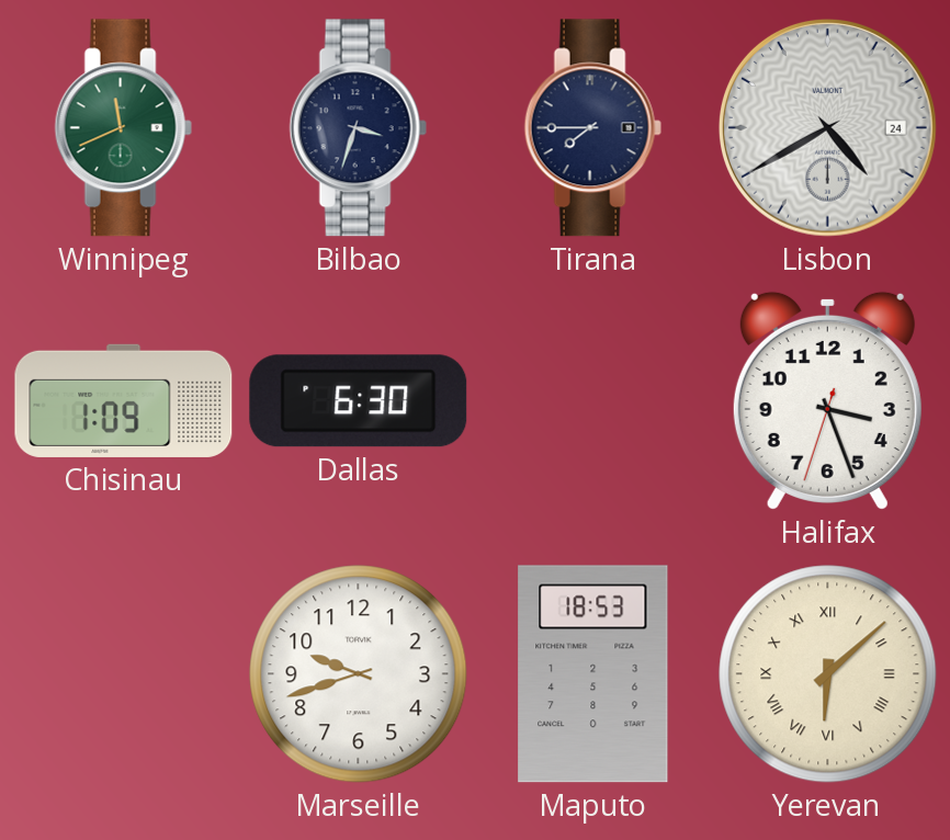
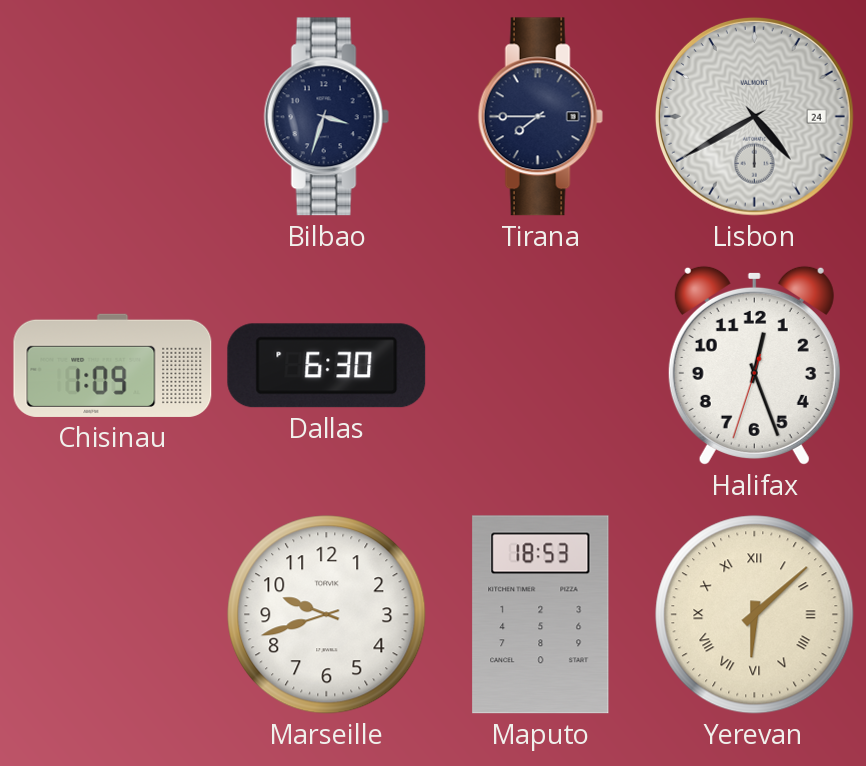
Winnipeg: 11:41 -> none (123, 128)
Halifax: 3:26 -> 12:26 (754, 365)
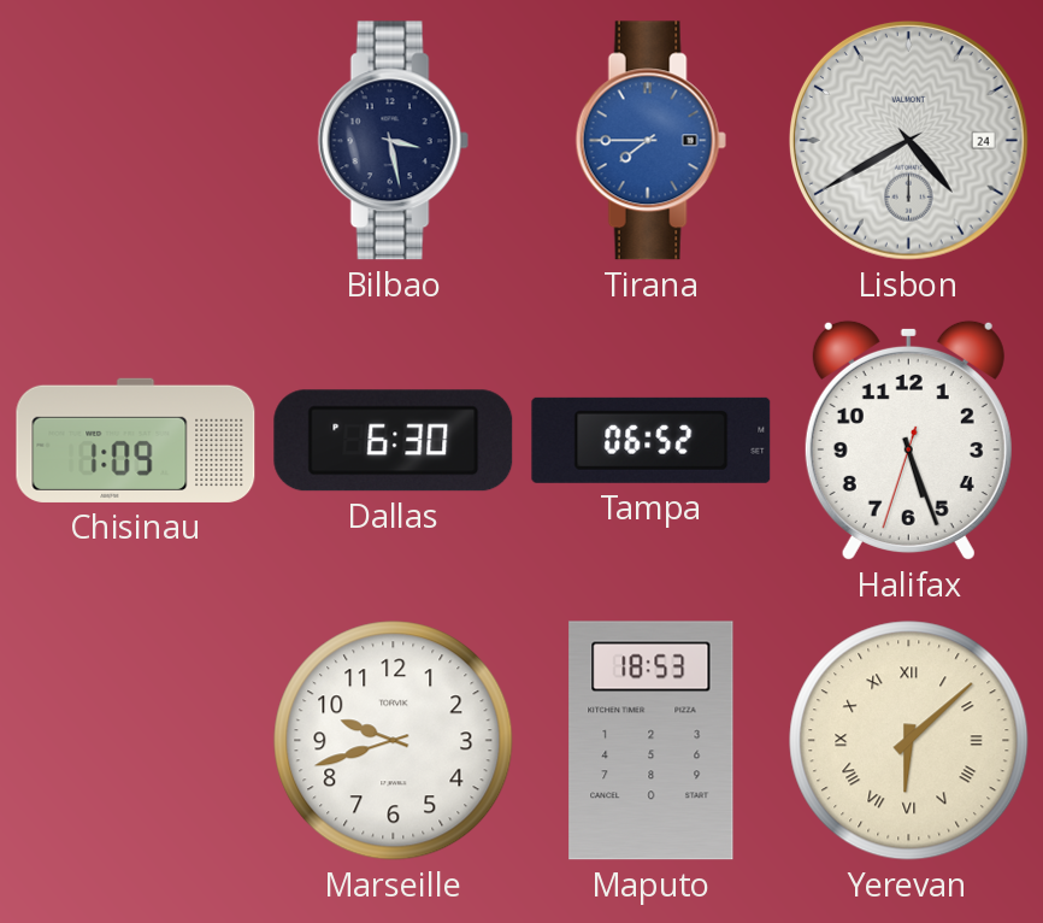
Bilbao: 3:33 -> 3:28 (393, 141)
Tirana dial: navy -> blue (650, 141)
Tampa: none -> 06:52 (652, 440)
Halifax: 12:26 -> 5:26 (908, 440)
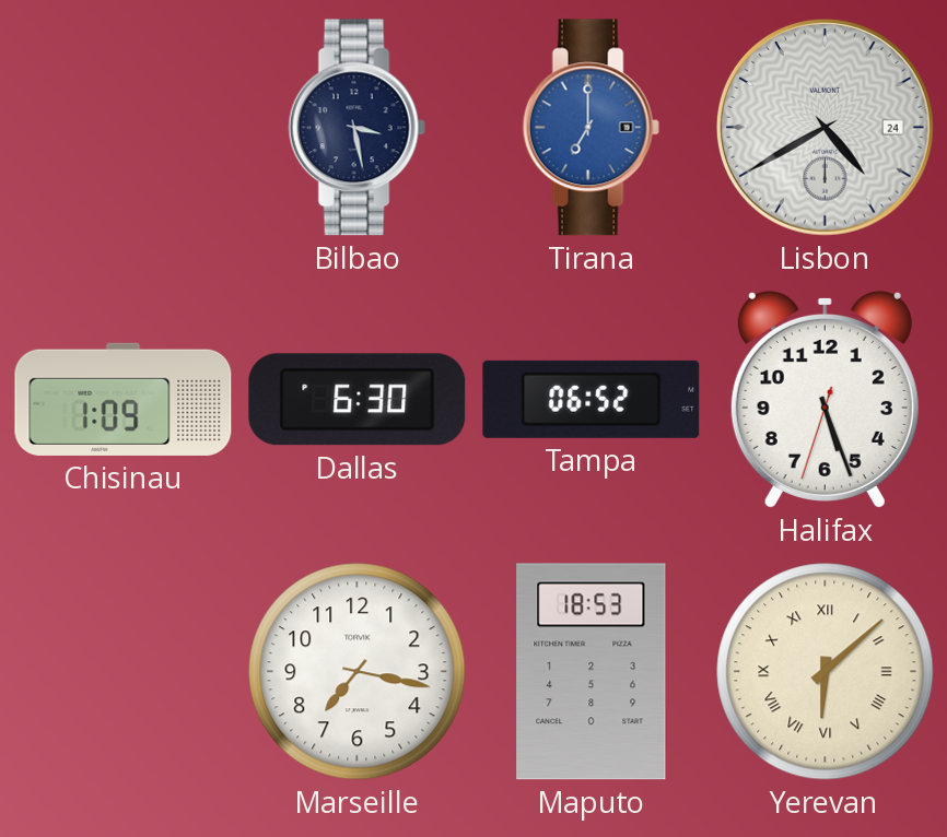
Tirana: 7:45 -> 7:00 (591, 128)
Marseille: 9:42 -> 7:17 (358, 672)
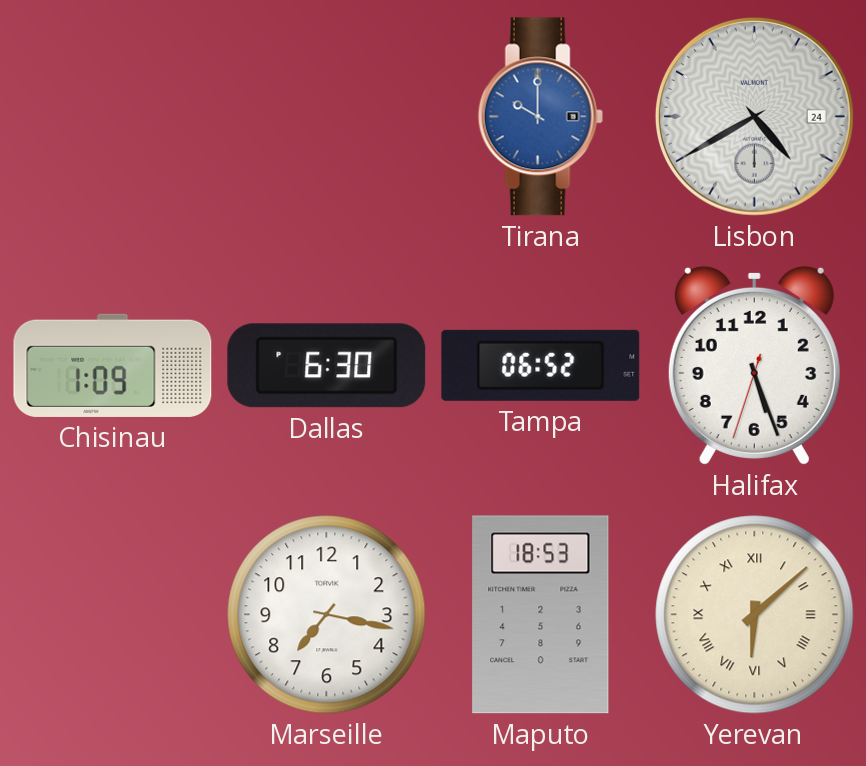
Bilbao: 3:28 -> none (356, 128)
Tirana: 7:00 -> 10:00 (540, 117)
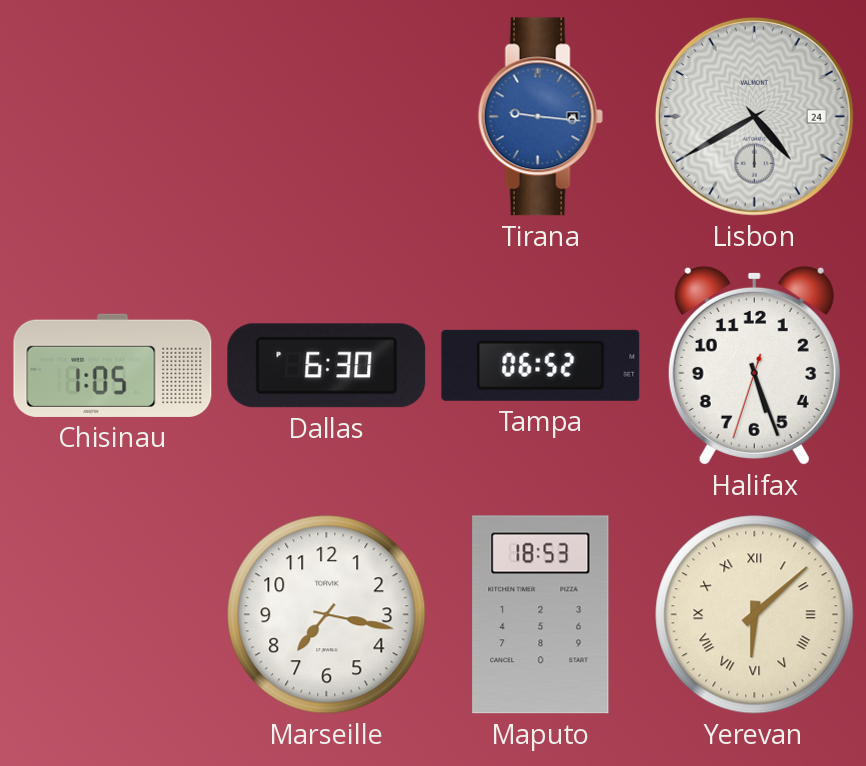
Tirana: 10:00 -> 9:16 (540, 117)
Chisinau: 1:09 -> 1:05 (113, 365)
